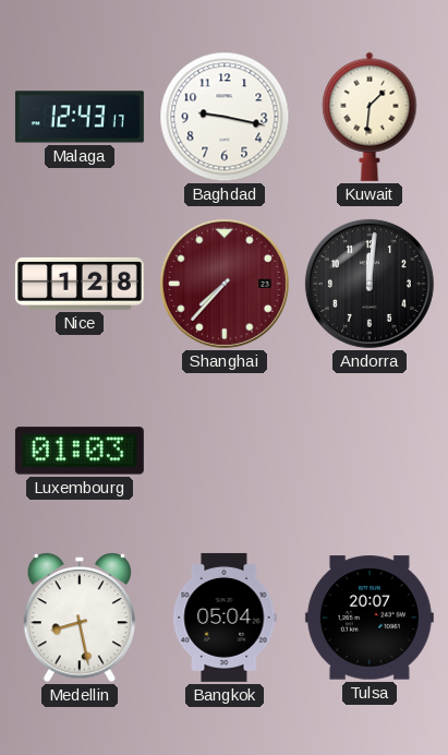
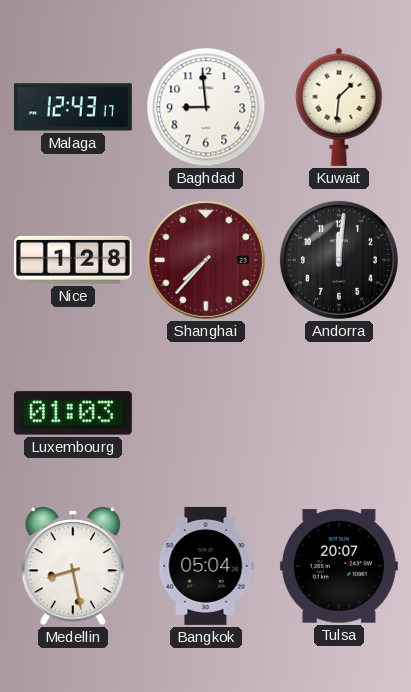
Baghdad: 9:17 -> 8:59 (206, 107)
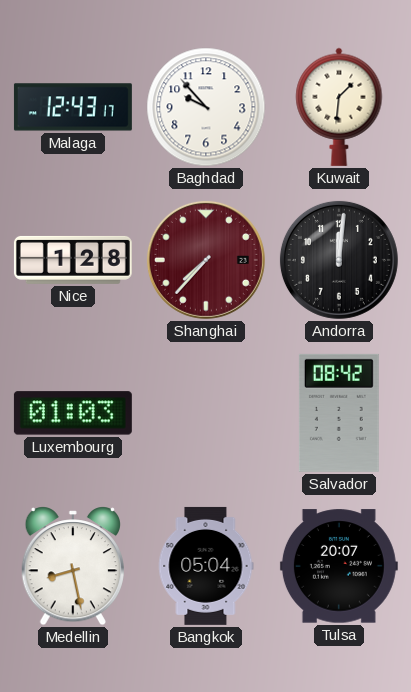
Baghdad: 8:59 -> 9:53 (206, 107)
Salvador: none -> 08:42 (339, 413)
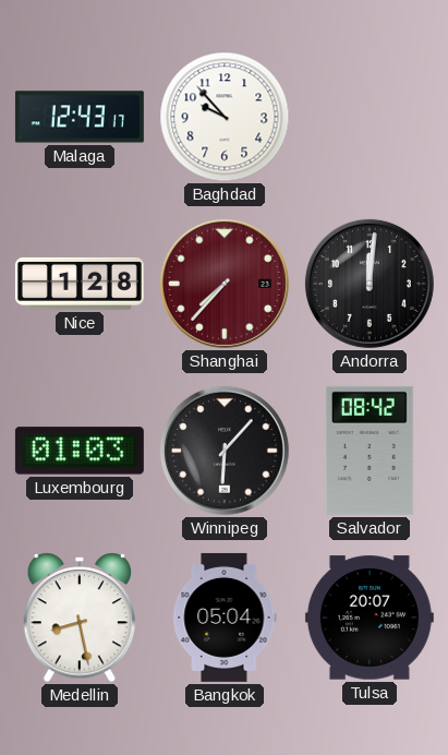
Kuwait: 1:31 -> none (339, 107)
Winnipeg: none -> 6:07 (225, 451)
